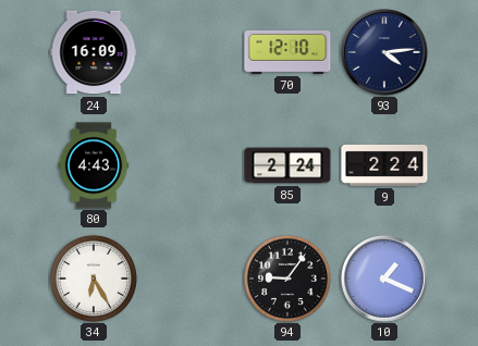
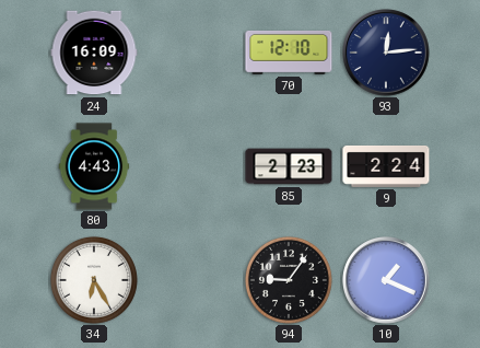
93: 4:14 -> 12:14 (386, 53)
85: 2:24 -> 2:23 (289, 166)
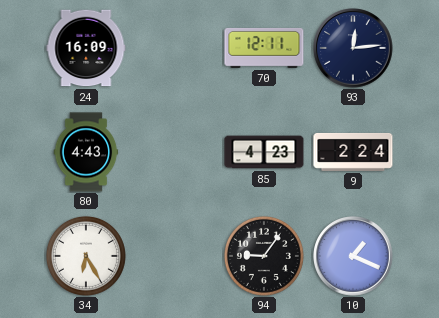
70: 12:10 -> 12:11 (264, 48)
85: 2:23 -> 4:23 (264, 152)
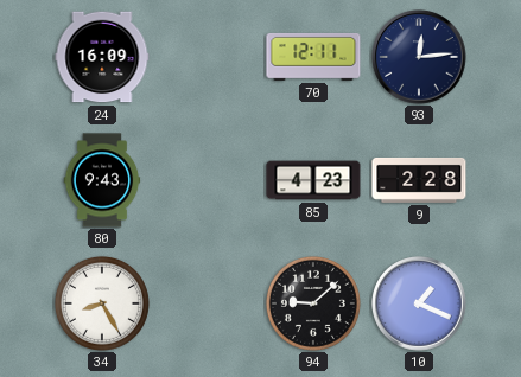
80: 4:43 -> 9:43 (102, 180)
9: 2:24 -> 2:28 (419, 180)
34: 6:25 -> 8:25 (102, 303)
94: 9:06 -> 9:08 (313, 303)
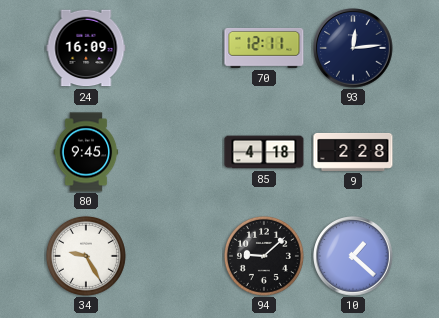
80: 9:43 -> 9:45 (86, 152)
85: 4:23 -> 4:18 (264, 152)
34: 8:25 -> 9:25 (86, 256)
10: 1:19 -> 1:22 (353, 256)
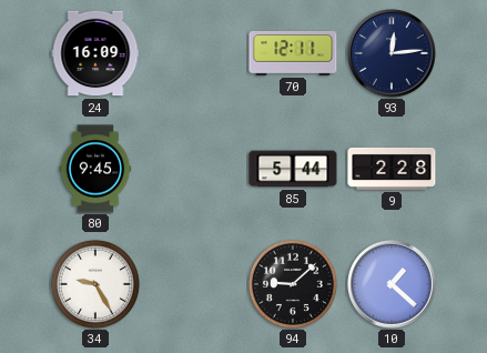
85: 4:18 -> 5:44 (293, 169)
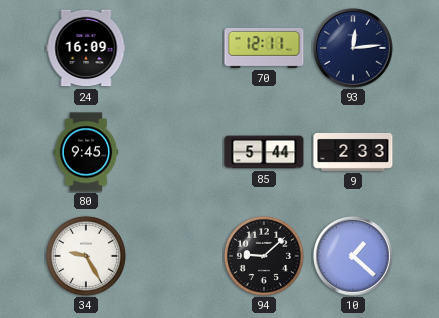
9: 2:28 -> 2:33 (353, 152)
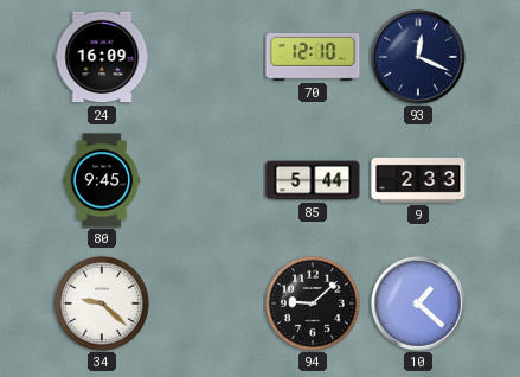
70: 12:11 -> 12:10 (313, 57)
93: 12:14 -> 12:19 (418, 57)
34: 9:25 -> 9:22 (102, 303)
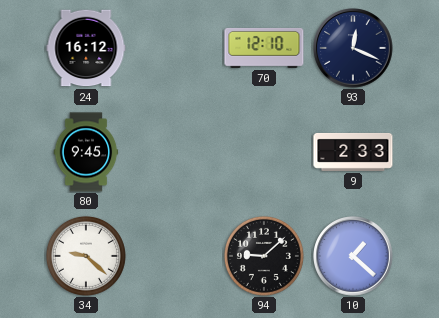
24: 16:09 -> 16:12 (86, 48)
85: 5:44 -> none (313, 180)
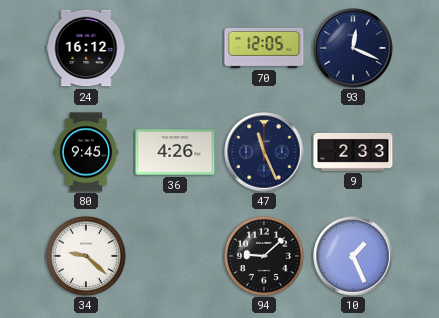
70: 12:10 -> 12:05 (264, 48)
36: none -> 4:26 (175, 152)
47: none -> 11:26 (264, 152)
10: 1:22 -> 1:26 (353, 256)
